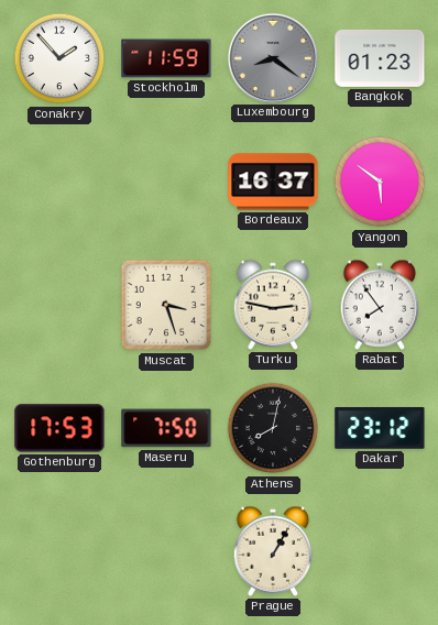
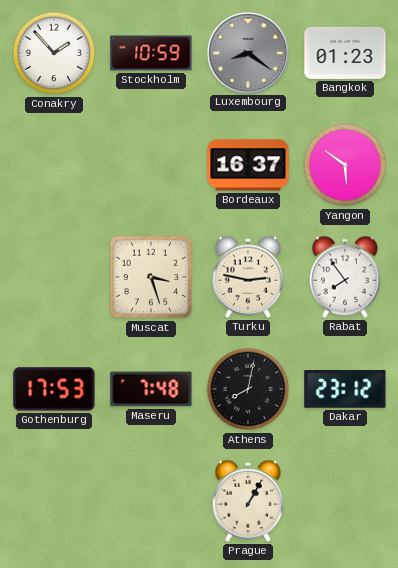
Stockholm: 11:59 -> 10:59 (151, 53)
Maseru: 7:50 -> 7:48 (151, 389)
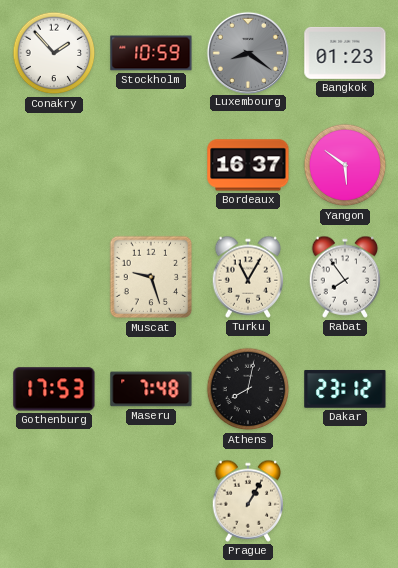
Muscat: 3:27 -> 9:27 (151, 277)
Turku: 2:47 -> 11:05 (248, 277)
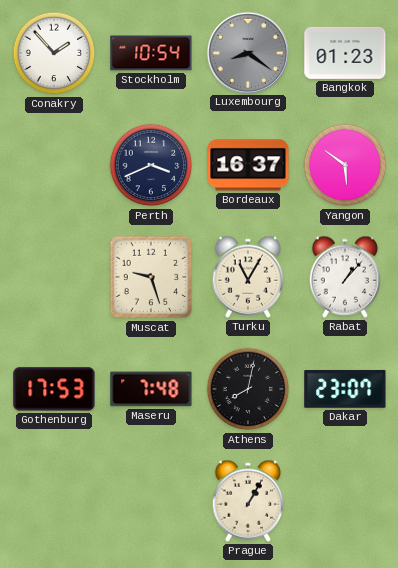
Stockholm: 10:59 -> 10:54 (151, 53)
Perth: none -> 3:41 (151, 165)
Rabat: 7:54 -> 1:07 (345, 277)
Dakar: 23:12 -> 23:07 (345, 389)
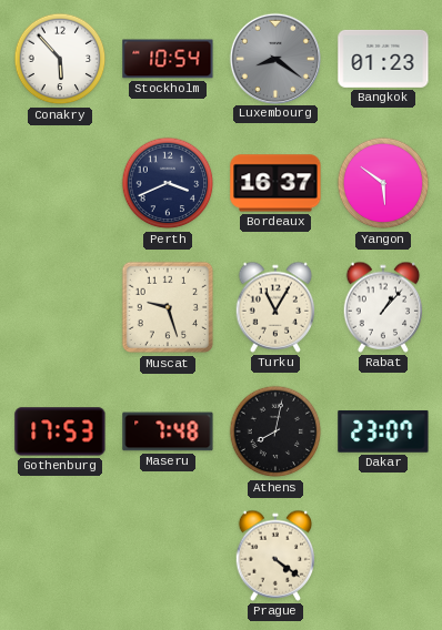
Conakry: 1:53 -> 5:53 (60, 59)
Prague: 1:05 -> 4:21 (275, 556)
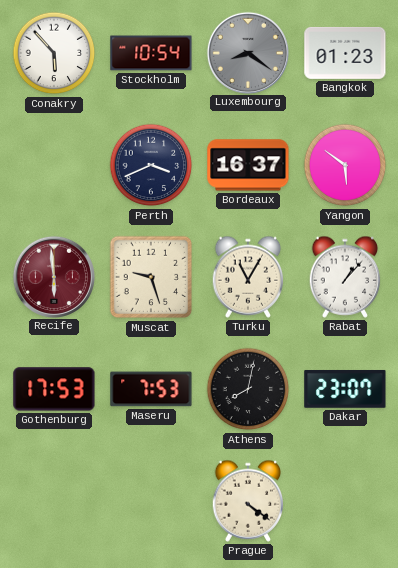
Recife: none -> 5:59 (53, 276)
Maseru: 7:48 -> 7:53 (151, 389)
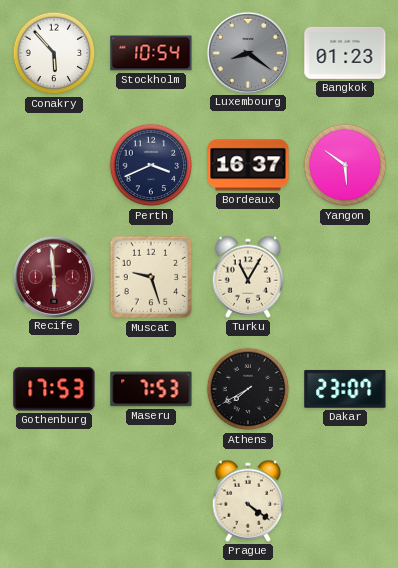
Rabat: 1:07 -> none (345, 277)
Athens: 8:02 -> 7:40 (248, 389)
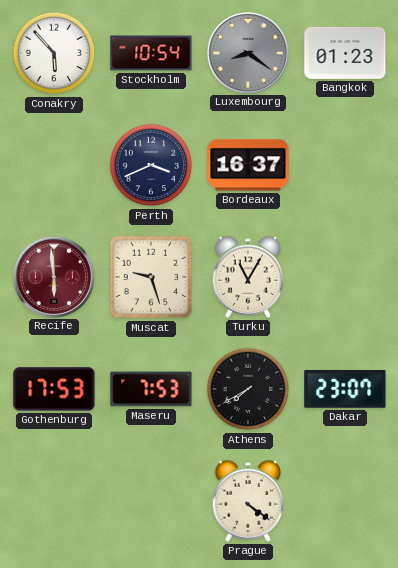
Yangon: 5:51 -> none (345, 165)
